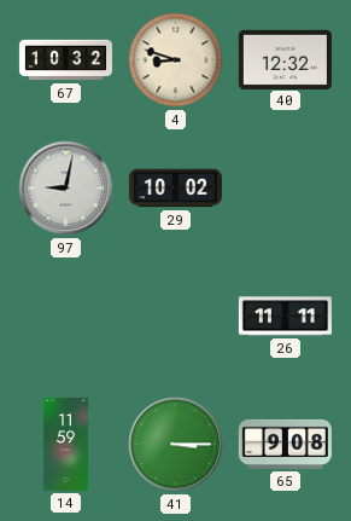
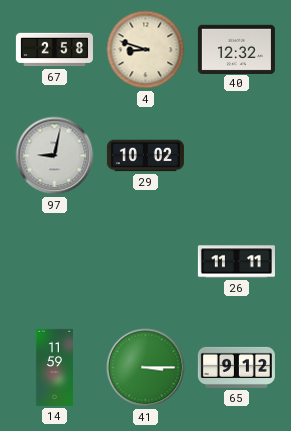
67: 10:32 -> 2:58 (54, 50)
65: 9:08 -> 9:12 (236, 367)
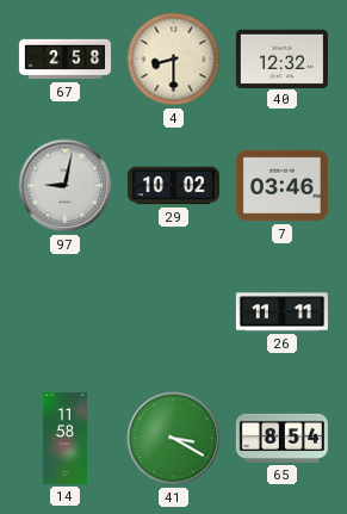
4: 8:48 -> 8:30 (174, 60)
7: none -> 03:46 (281, 186)
14: 11:59 -> 11:58 (64, 438)
41: 3:15 -> 3:20 (174, 439)
65: 9:12 -> 8:54 (281, 438)
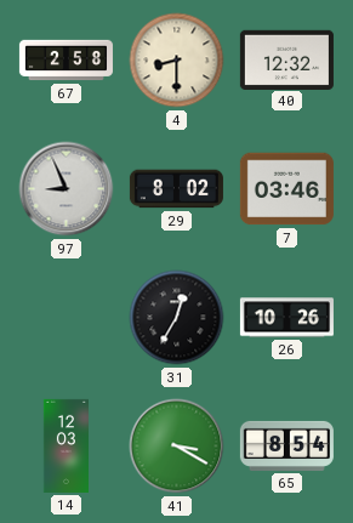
97: 9:02 -> 8:56 (67, 189)
29: 10:02 -> 8:02 (176, 189)
31: none -> 12:35 (177, 318)
26: 11:11 -> 10:26 (286, 318)
14: 11:58 -> 12:03 (66, 445)
